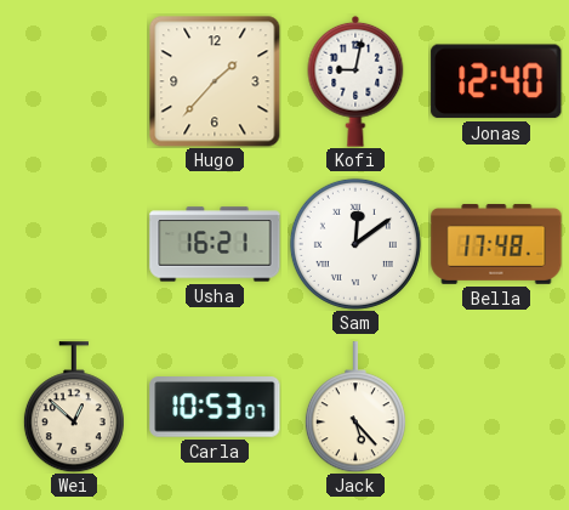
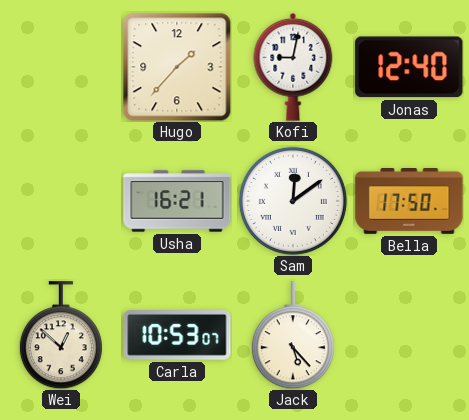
Bella: 17:48 -> 17:50 (409, 202)
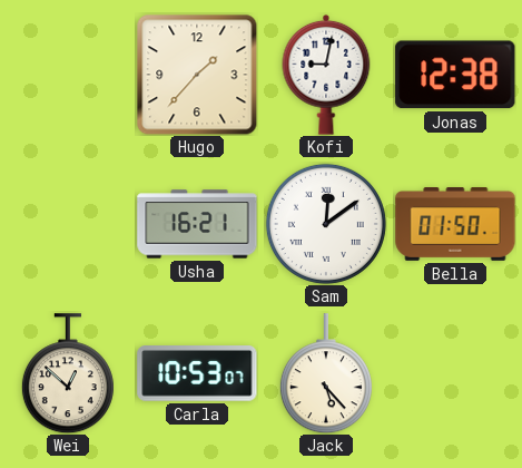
Jonas: 12:40 -> 12:38 (455, 75)
Bella: 17:50 -> 01:50 (455, 225)
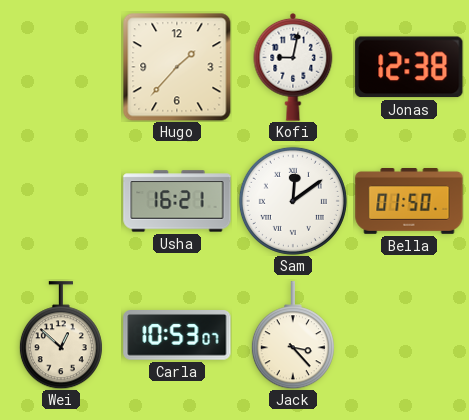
Jack: 5:23 -> 3:23 (293, 335)
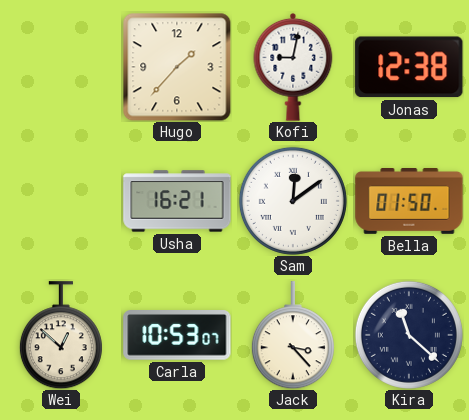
Kira: none -> 11:22 (409, 335)
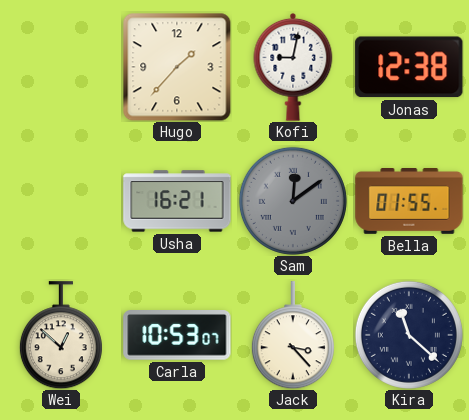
Sam dial: white -> grey (293, 201)
Bella: 01:50 -> 01:55 (409, 202)
